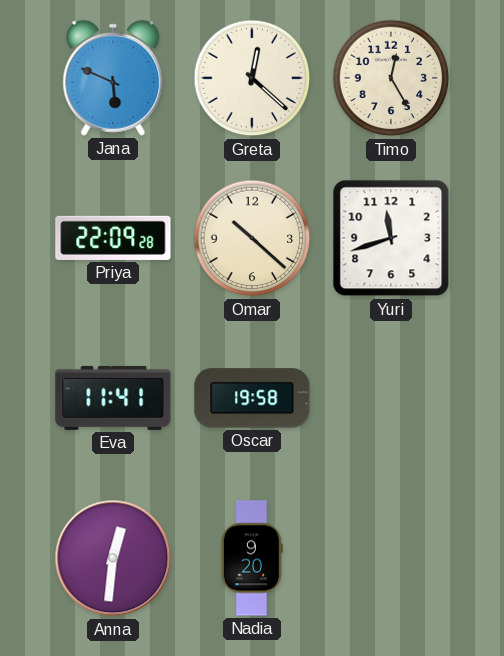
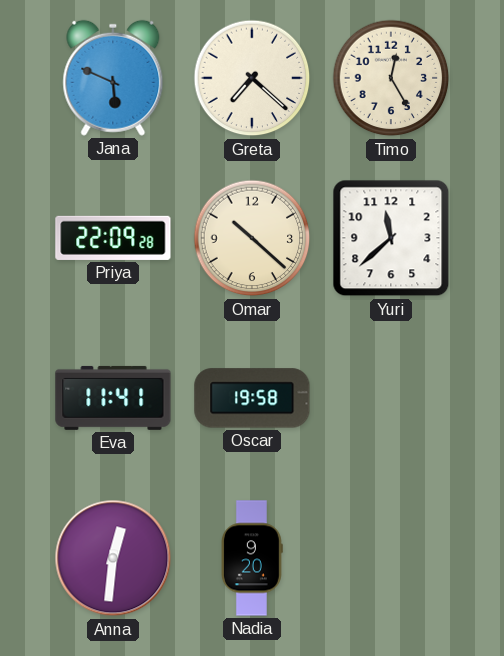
Greta: 12:22 -> 7:22 (252, 78)
Yuri: 11:42 -> 11:38 (391, 238)
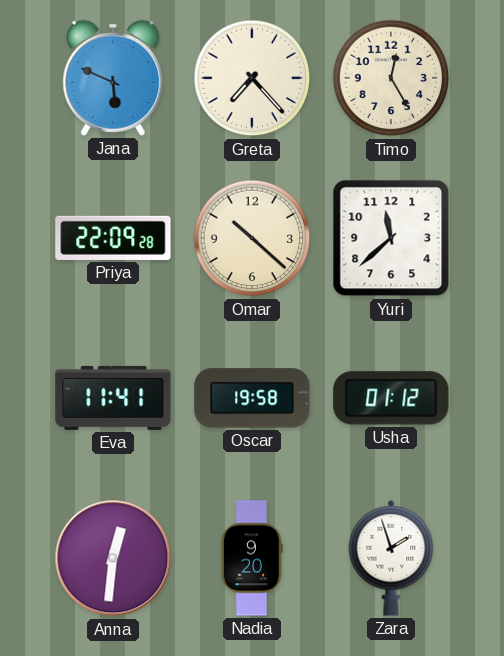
Greta: 7:22 -> 7:23 (252, 78)
Usha: none -> 01:12 (391, 398)
Zara: none -> 1:57 (391, 558)
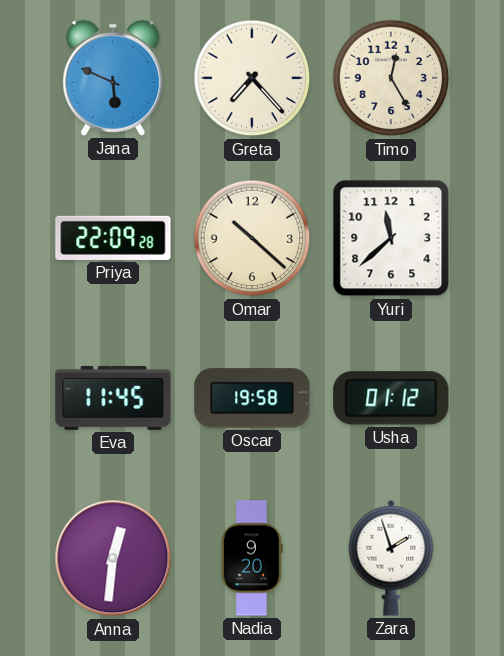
Eva: 11:41 -> 11:45 (113, 398)
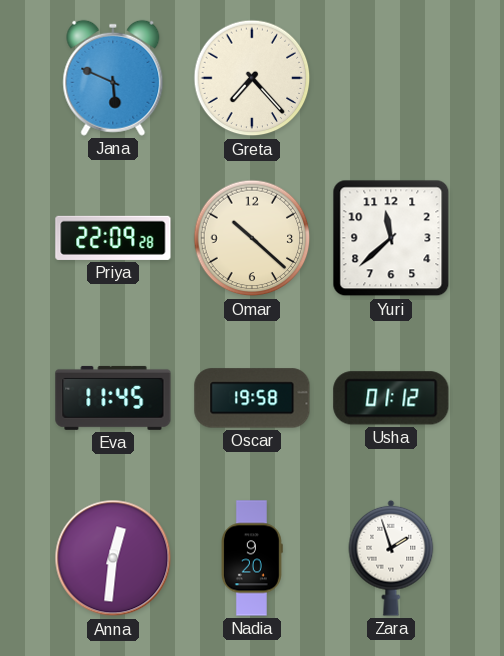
Timo: 12:25 -> none (391, 78)
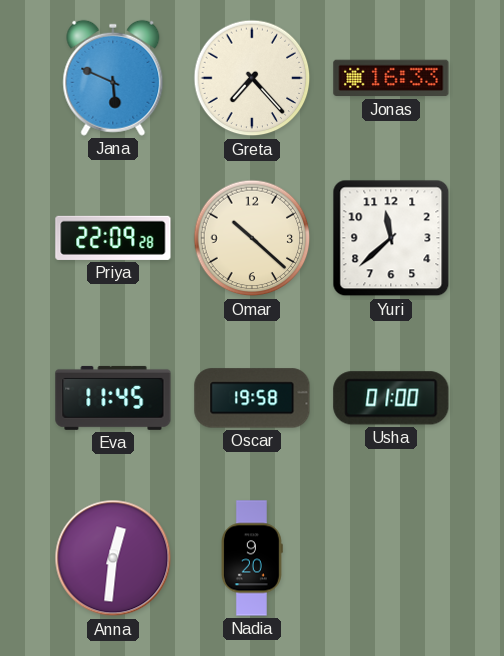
Jonas: none -> 16:33 (391, 78)
Usha: 01:12 -> 01:00 (391, 398)
Zara: 1:57 -> none (391, 558)
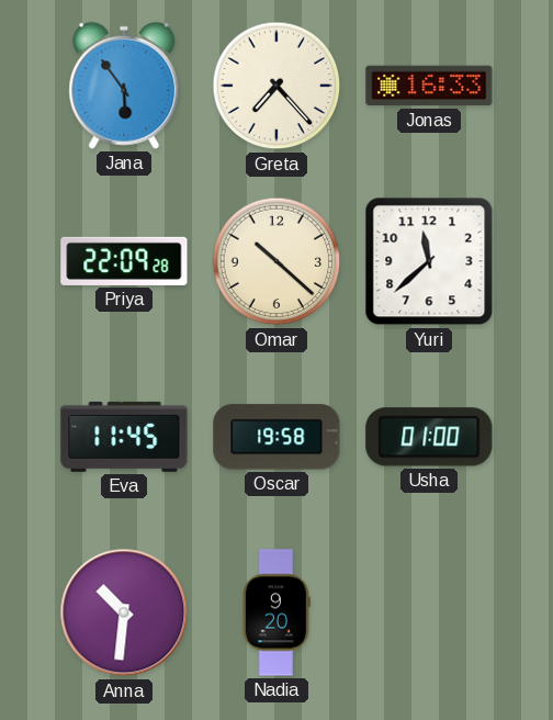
Jana: 5:49 -> 5:54 (124, 86)
Anna: 12:31 -> 10:31 (124, 612)
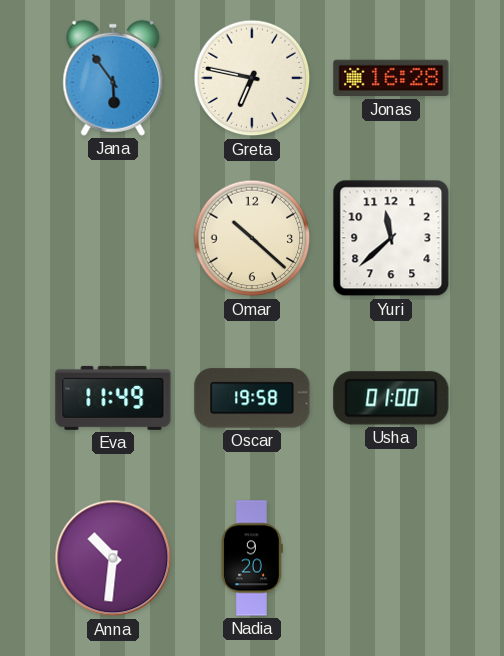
Greta: 7:23 -> 6:47 (252, 78)
Jonas: 16:33 -> 16:28 (391, 78)
Priya: 22:09 -> none (124, 261)
Eva: 11:45 -> 11:49 (113, 398)
